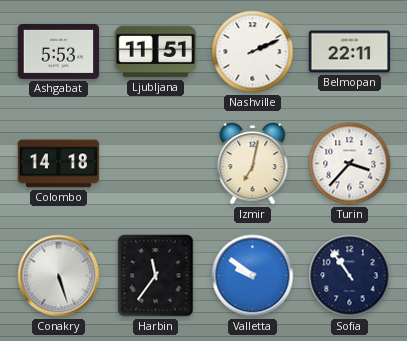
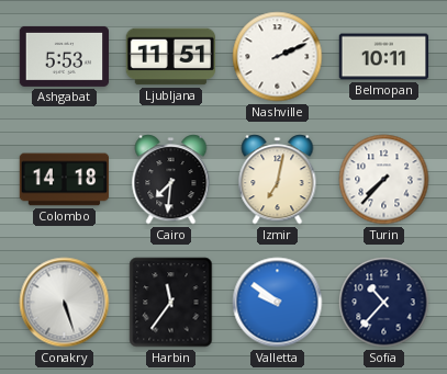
Belmopan: 22:11 -> 10:11 (384, 57)
Cairo: none -> 7:31 (171, 180)
Turin: 3:37 -> 7:37 (384, 180)
Sofia: 10:54 -> 10:37 (384, 303)
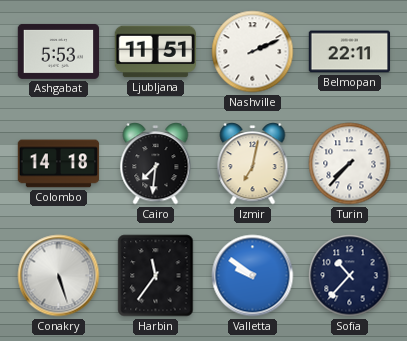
Belmopan: 10:11 -> 22:11 (350, 52)
